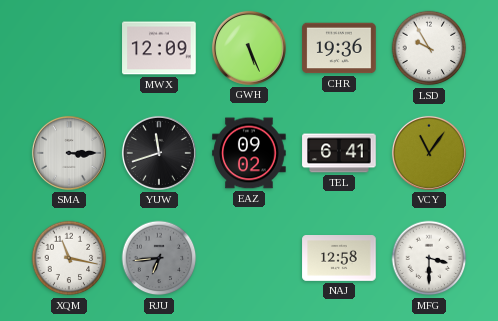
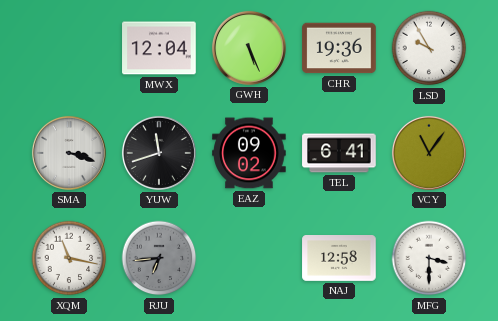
MWX: 12:09 -> 12:04 (159, 48)
SMA: 3:15 -> 3:18 (69, 153)
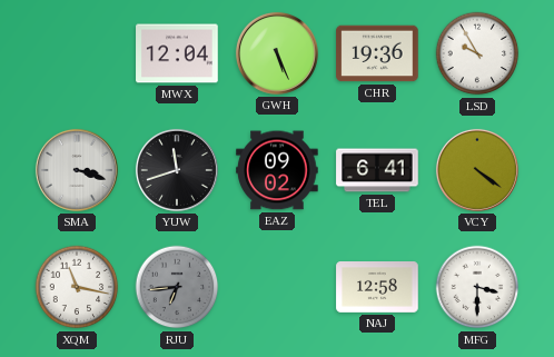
VCY: 11:06 -> 4:21 (477, 170)
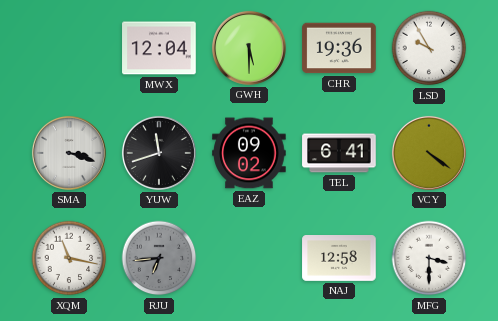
GWH: 5:26 -> 5:30 (249, 48)
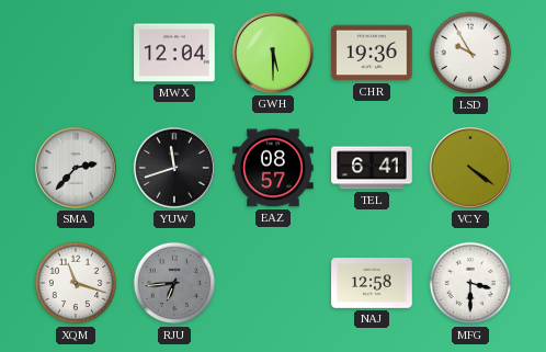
SMA: 3:18 -> 2:37 (76, 168)
EAZ: 09:02 -> 08:57 (273, 168)
XQM: 11:17 -> 11:18 (76, 283)
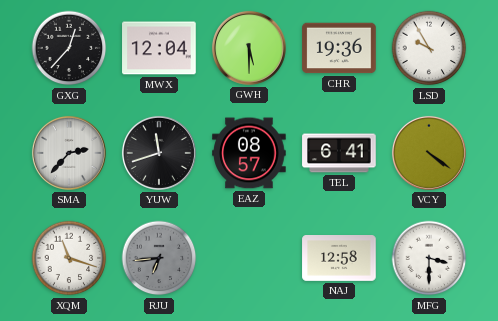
GXG: none -> 12:37 (69, 48)
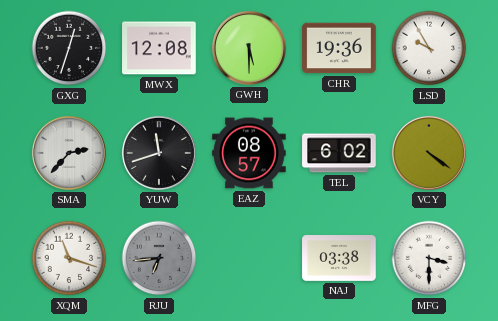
GXG: 12:37 -> 12:33 (69, 48)
MWX: 12:04 -> 12:08 (159, 48)
TEL: 6:41 -> 6:02 (339, 153)
NAJ: 12:58 -> 03:38 (339, 259)
